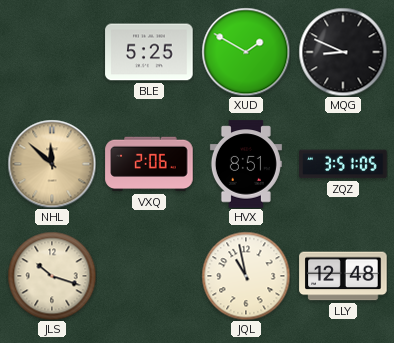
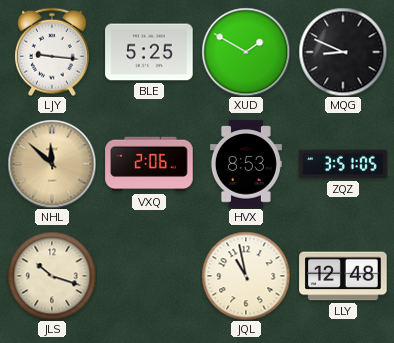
LJY: none -> 9:16 (53, 52)
HVX: 8:51 -> 8:53 (246, 164)
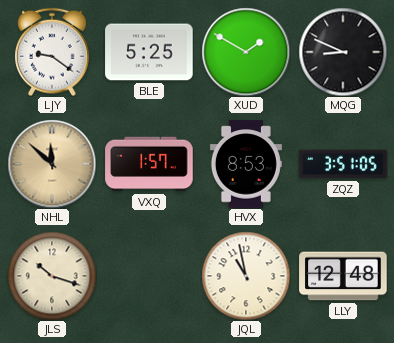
LJY: 9:16 -> 9:21 (53, 52)
VXQ: 2:06 -> 1:57 (149, 164)
